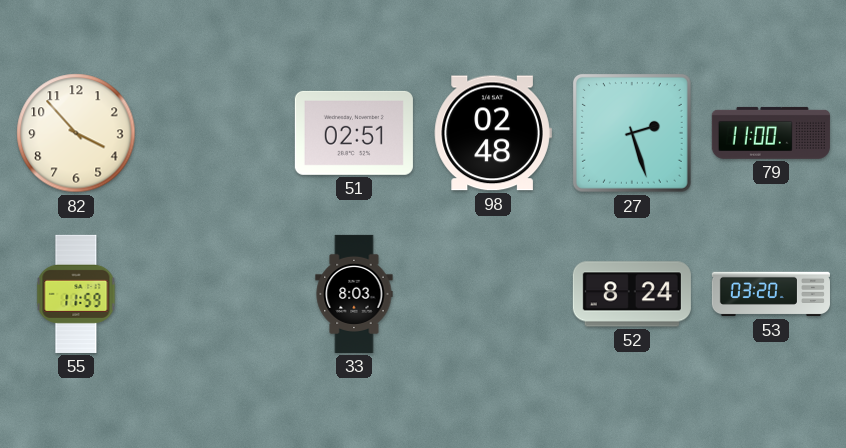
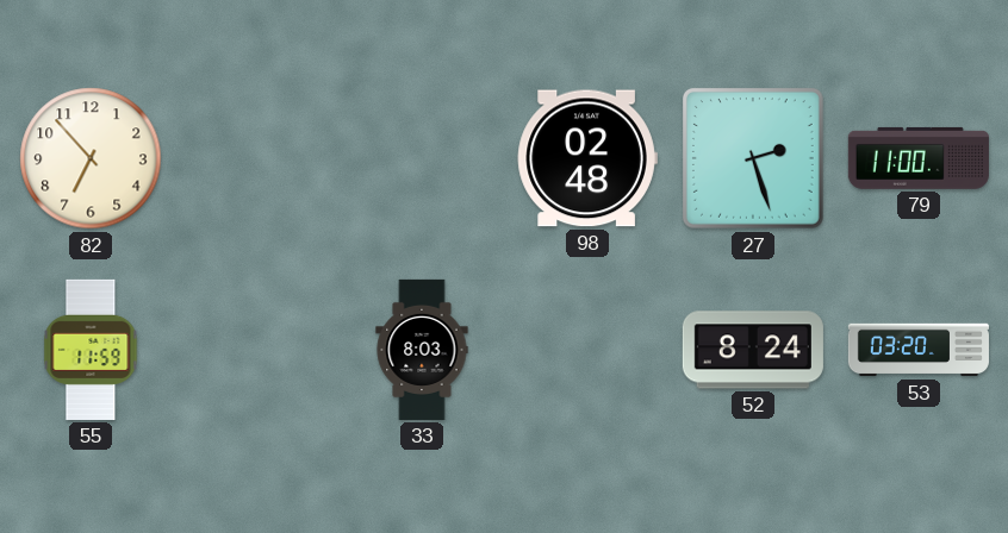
82: 3:53 -> 6:53 (91, 158)
51: 02:51 -> none (354, 133)
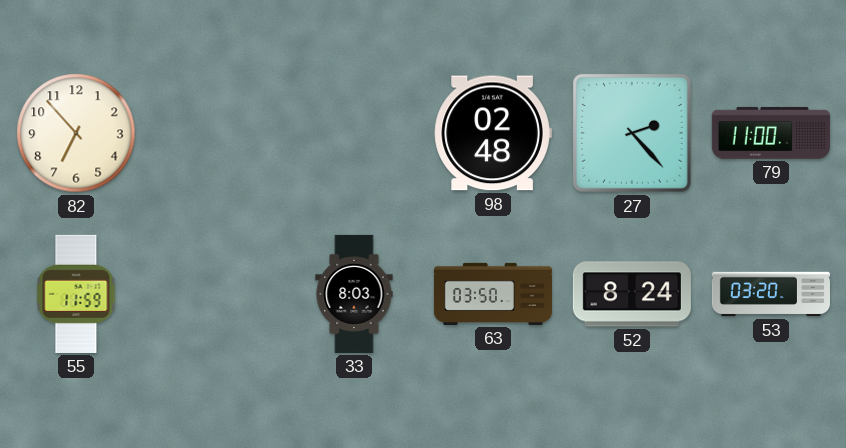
27: 2:27 -> 2:23 (632, 133)
63: none -> 03:50 (493, 294)
